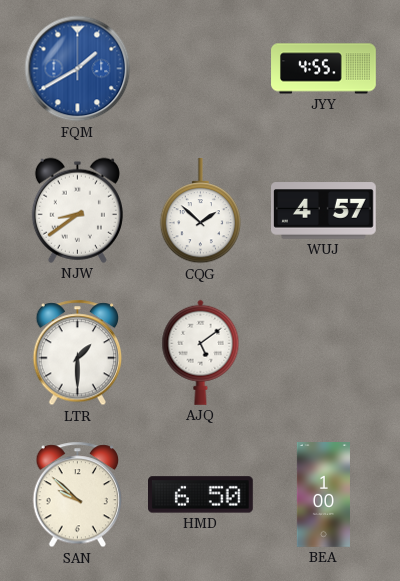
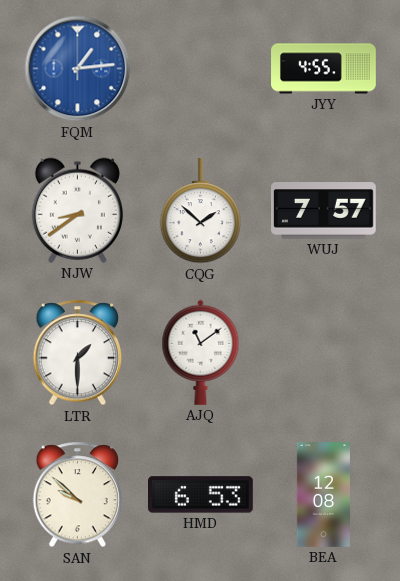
FQM: 1:40 -> 1:14 (78, 69)
WUJ: 4:57 -> 7:57 (324, 211)
AJQ: 5:09 -> 11:09 (201, 352)
HMD: 6:50 -> 6:53 (201, 495)
BEA: 1:00 -> 12:08 (323, 495)
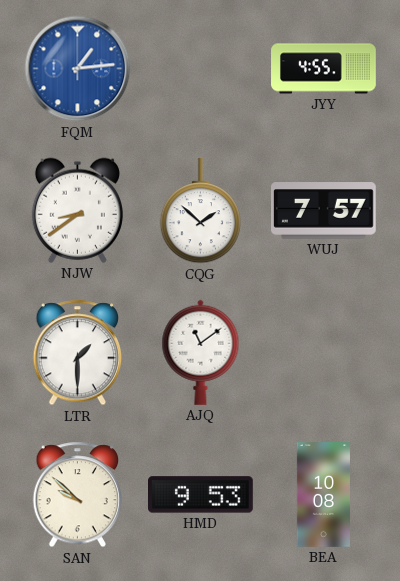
HMD: 6:53 -> 9:53 (201, 495)
BEA: 12:08 -> 10:08 (323, 495)
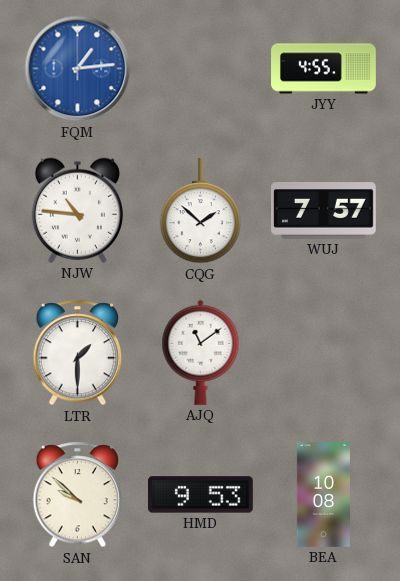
NJW: 8:39 -> 10:46 (77, 210)
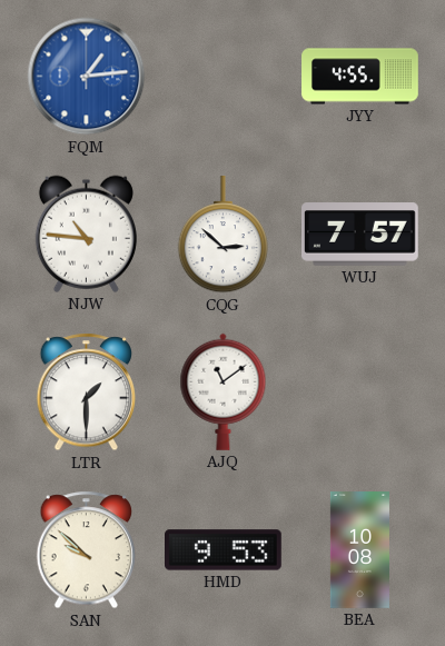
CQG: 1:52 -> 2:52 (222, 236)
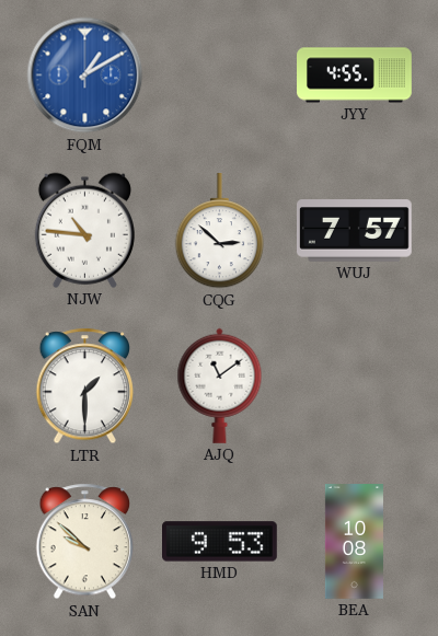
FQM: 1:14 -> 1:10 (85, 76)
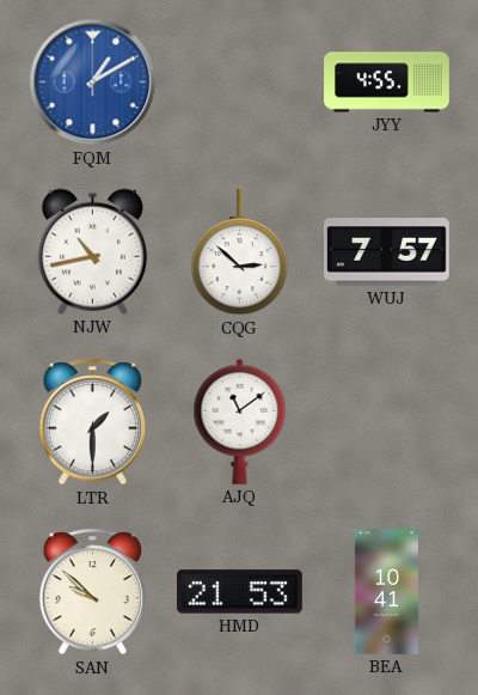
NJW: 10:46 -> 10:43 (92, 251)
HMD: 9:53 -> 21:53 (240, 592)
BEA: 10:08 -> 10:41 (386, 592)
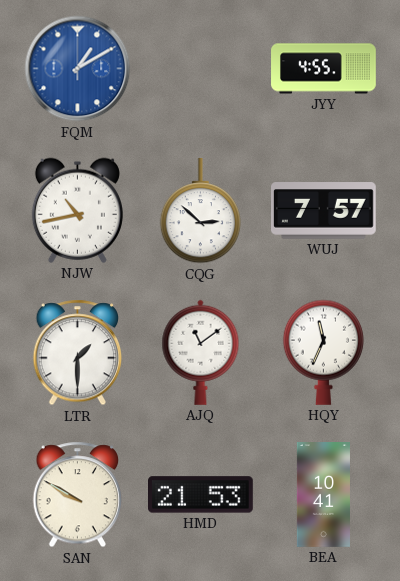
HQY: none -> 11:34 (323, 352)
SAN: 9:52 -> 9:50 (78, 495)
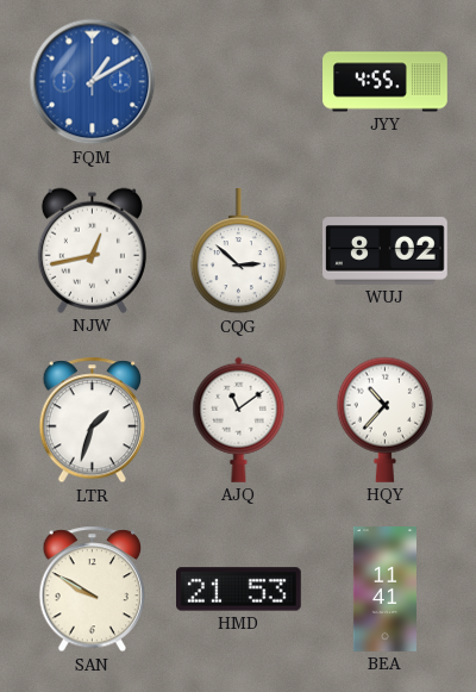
NJW: 10:43 -> 12:43 (92, 250)
WUJ: 7:57 -> 8:02 (386, 251)
LTR: 1:30 -> 1:33 (93, 420)
HQY: 11:34 -> 10:37 (384, 419)
BEA: 10:41 -> 11:41 (384, 590)
